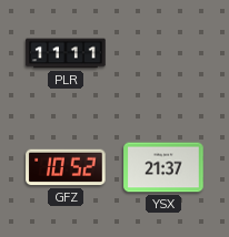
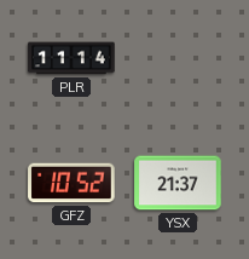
PLR: 11:11 -> 11:14 (71, 58)
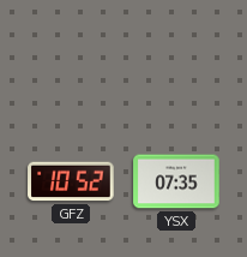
PLR: 11:14 -> none (71, 58)
YSX: 21:37 -> 07:35 (176, 181)
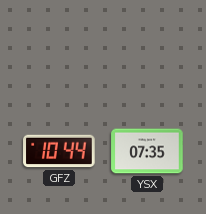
GFZ: 10:52 -> 10:44 (59, 151)
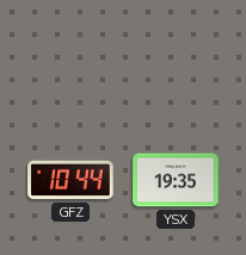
YSX: 07:35 -> 19:35 (176, 180)
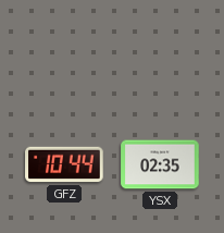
YSX: 19:35 -> 02:35 (160, 164)
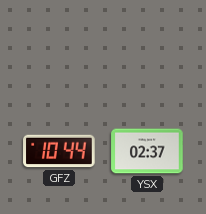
YSX: 02:35 -> 02:37 (147, 151)
